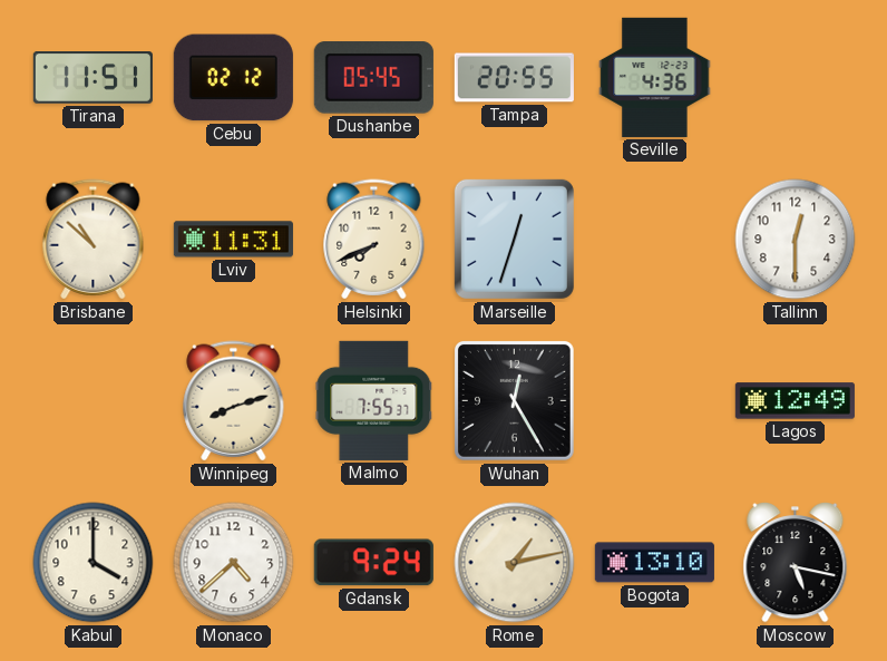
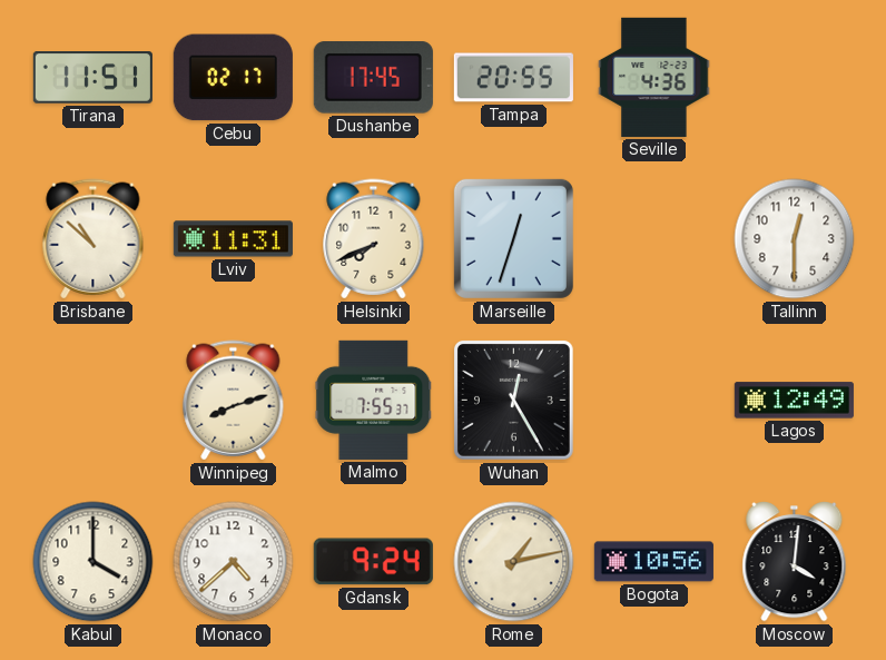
Cebu: 02:12 -> 02:17 (233, 78)
Dushanbe: 05:45 -> 17:45 (373, 78)
Bogota: 13:10 -> 10:56 (653, 562)
Moscow: 5:17 -> 4:01 (795, 562)
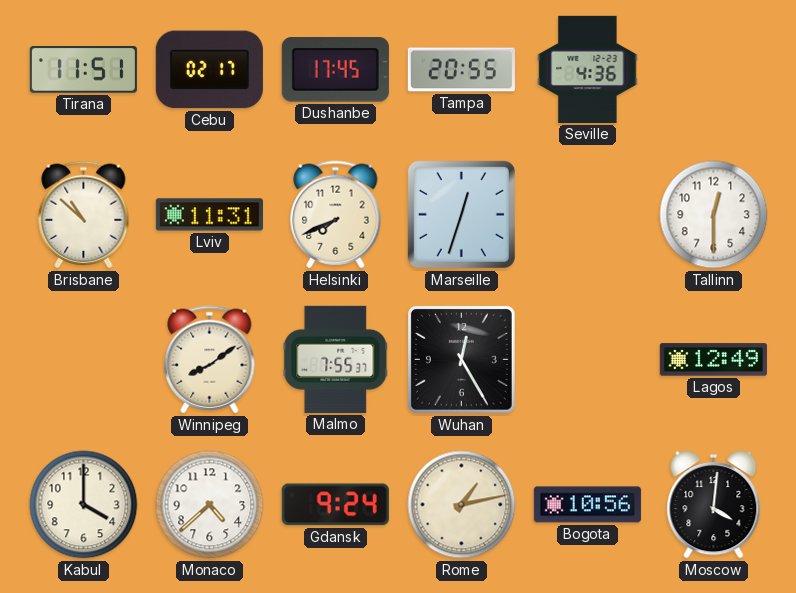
Winnipeg: 8:12 -> 8:09 (210, 360)
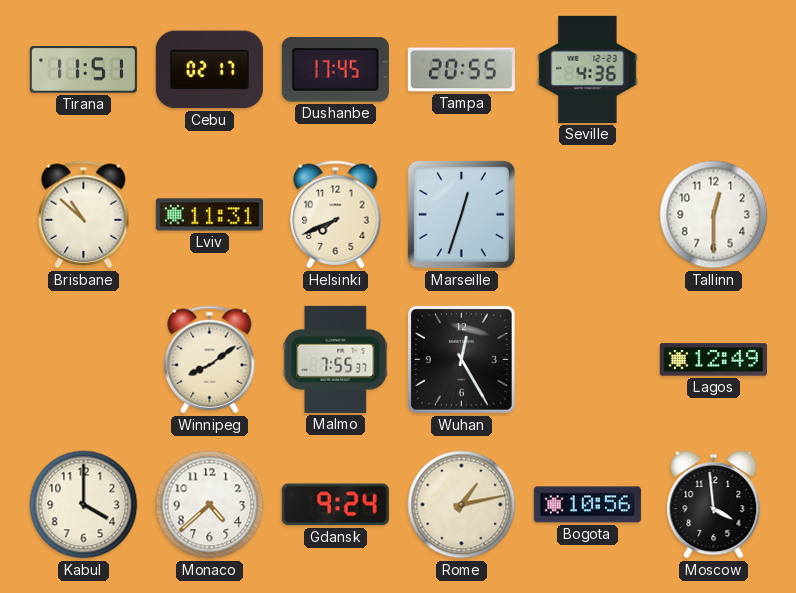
Moscow: 4:01 -> 3:59 (714, 505)
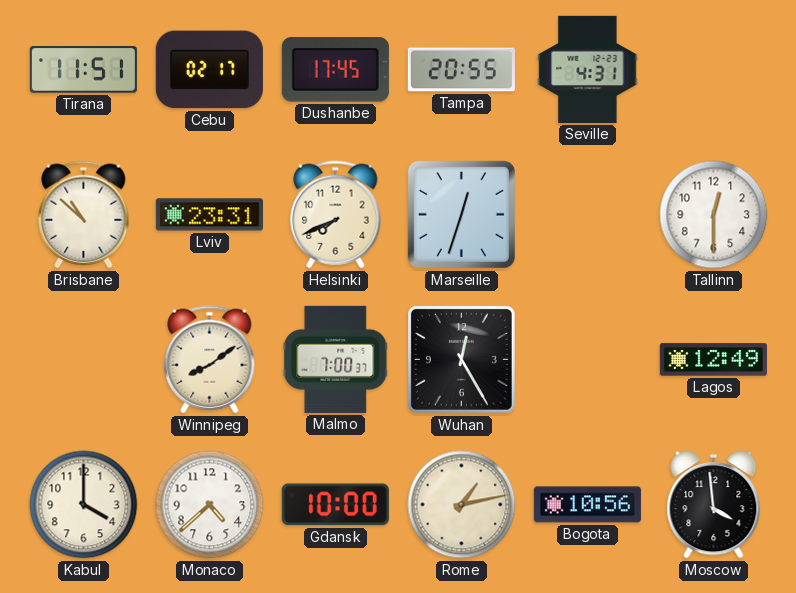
Seville: 4:36 -> 4:31 (588, 69)
Lviv: 11:31 -> 23:31 (209, 215)
Malmo: 7:55 -> 7:00 (336, 359)
Gdansk: 9:24 -> 10:00 (335, 505)
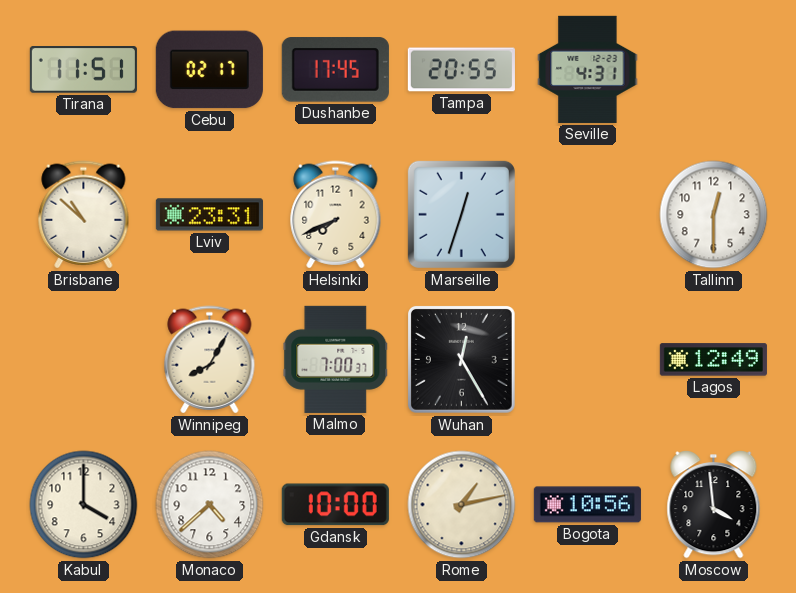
Winnipeg: 8:09 -> 8:05 (210, 360)
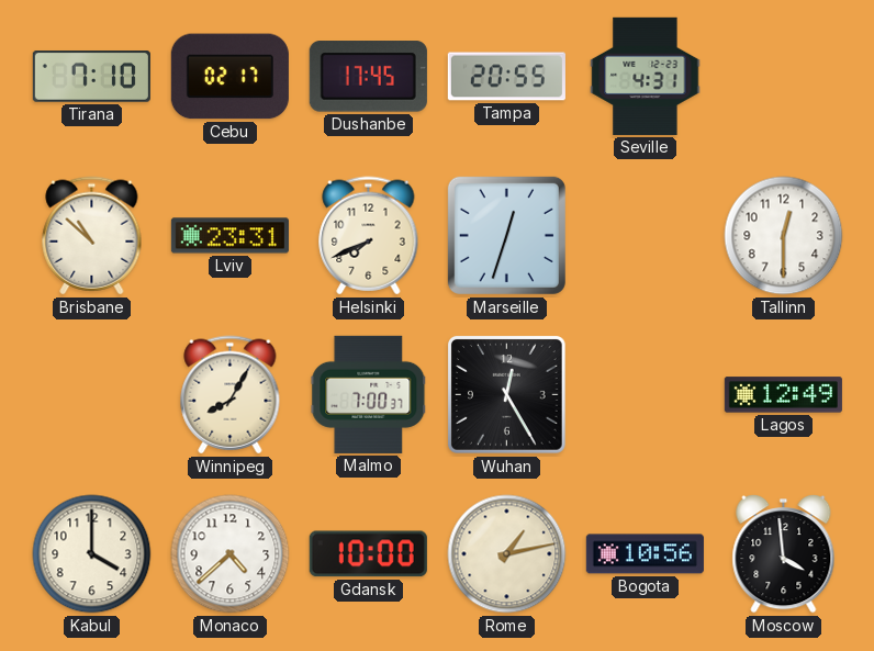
Tirana: 11:51 -> 7:10 (91, 77)
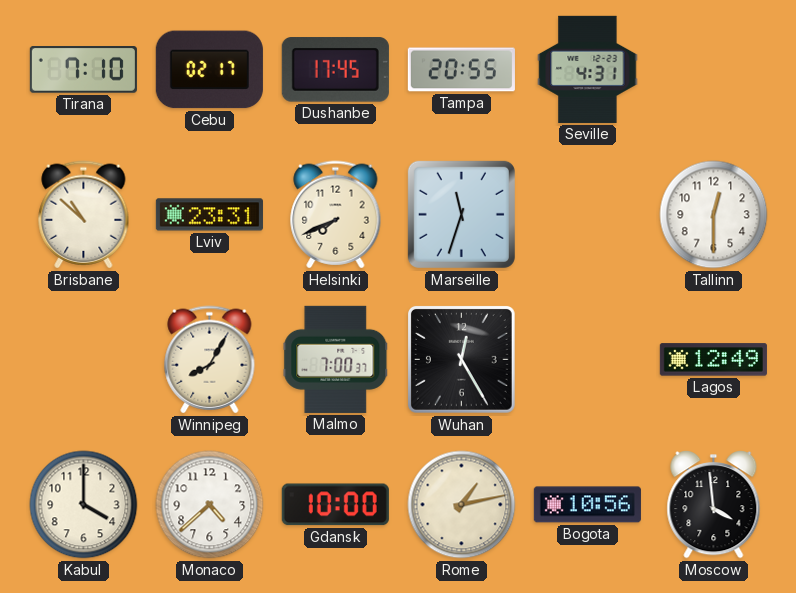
Marseille: 12:33 -> 11:33 (461, 214)
